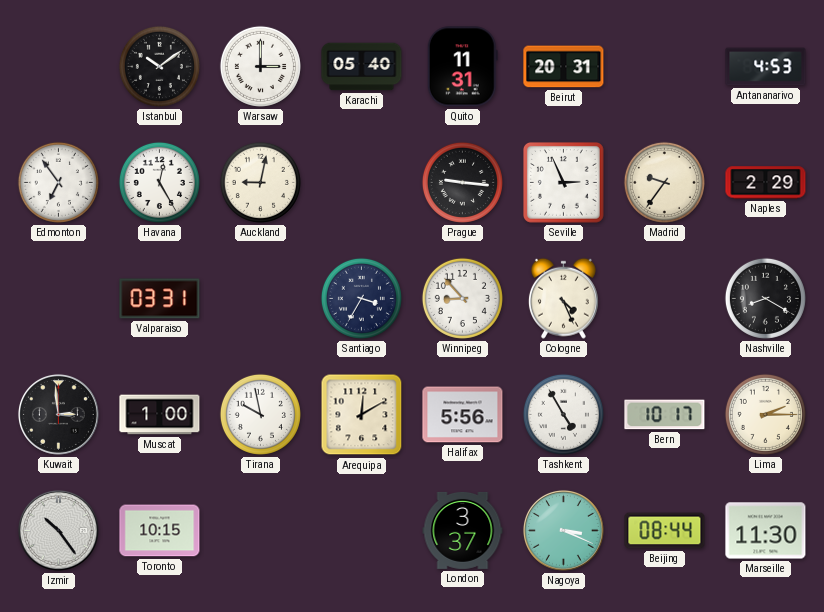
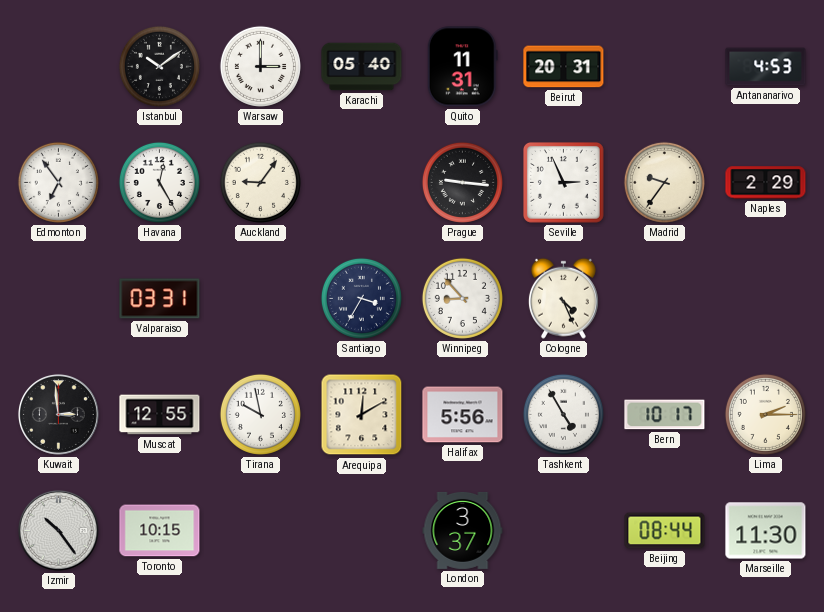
Auckland: 9:02 -> 9:06 (260, 182)
Nashville: 8:20 -> none (765, 298)
Muscat: 1:00 -> 12:55 (160, 415)
Nagoya: 3:19 -> none (563, 530)
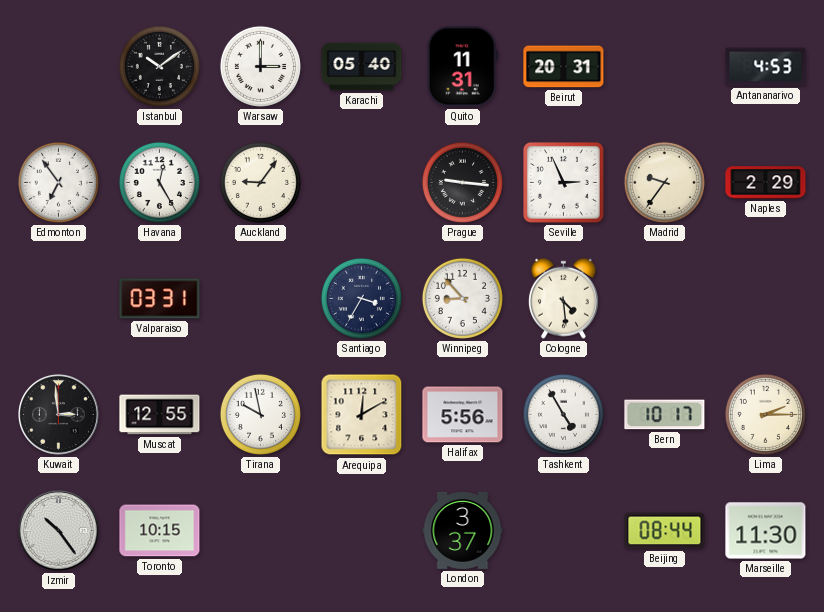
Cologne: 4:26 -> 4:29 (563, 298)
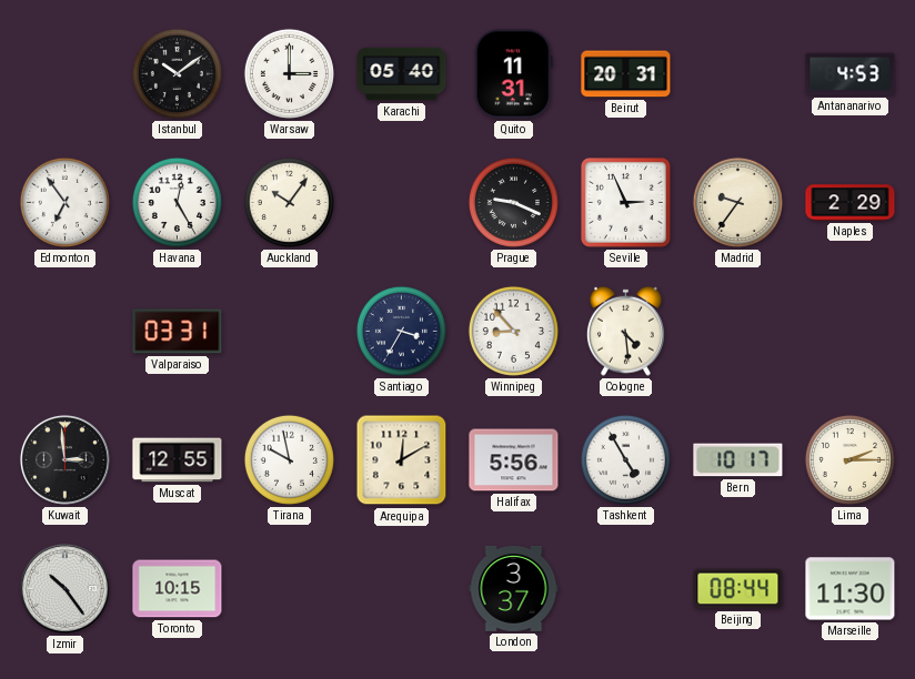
Auckland: 9:06 -> 10:06 (289, 202)
Prague: 9:16 -> 9:19 (513, 202)
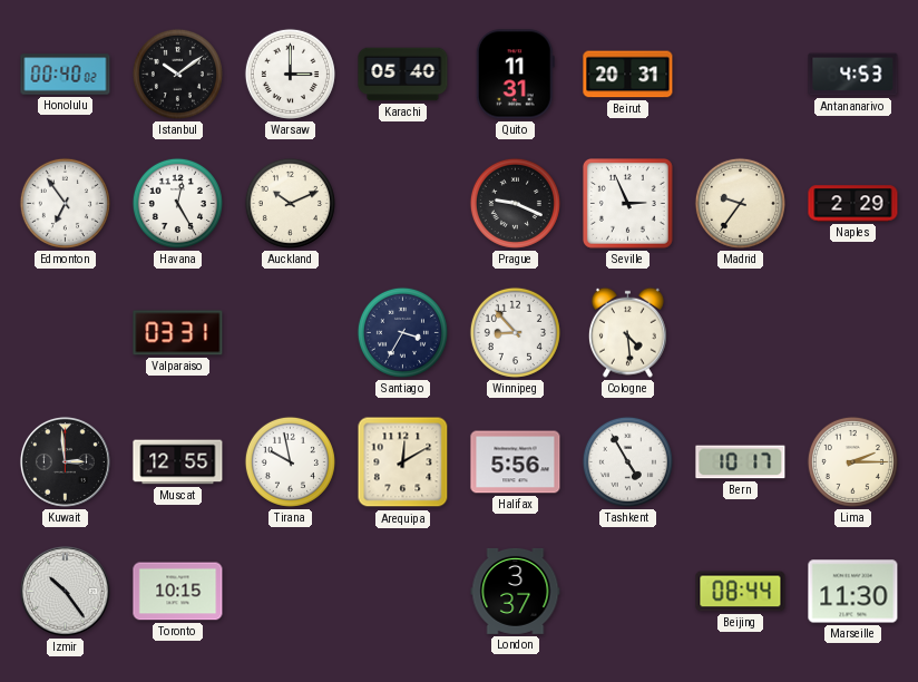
Honolulu: none -> 00:40 (66, 75)
Auckland: 10:06 -> 10:11 (290, 203)
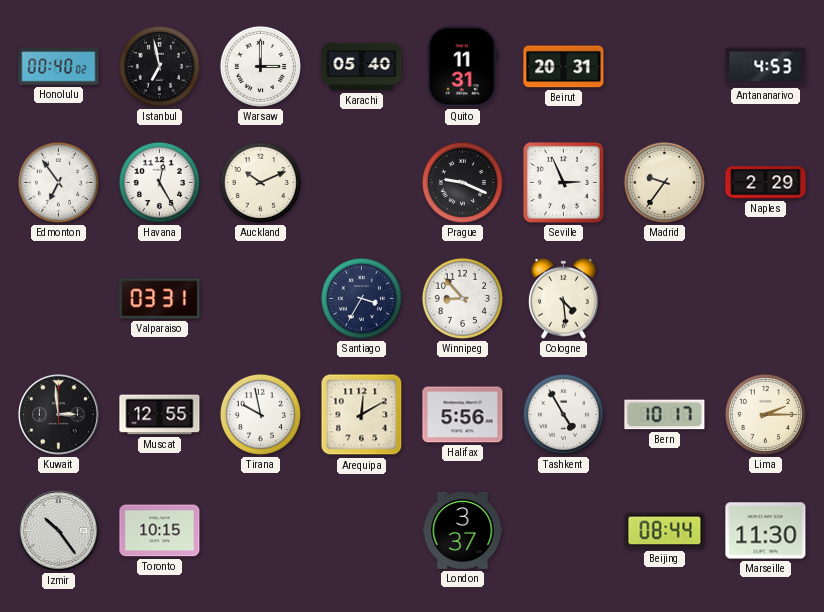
Istanbul: 10:09 -> 6:58 (159, 66)
